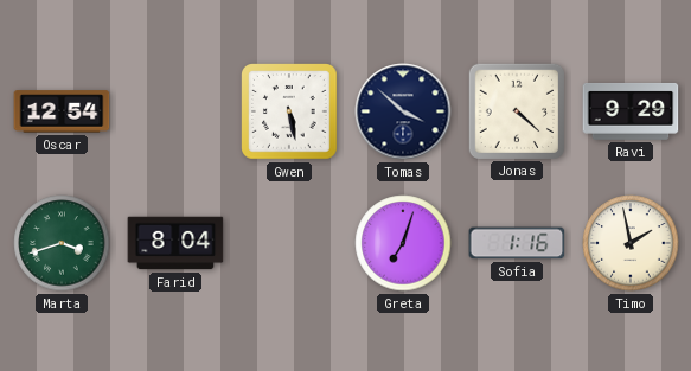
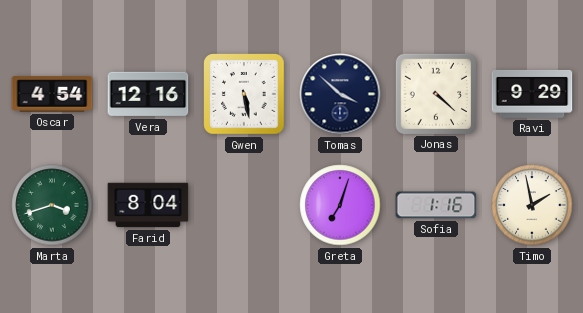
Oscar: 12:54 -> 4:54 (52, 94)
Vera: none -> 12:16 (148, 94)
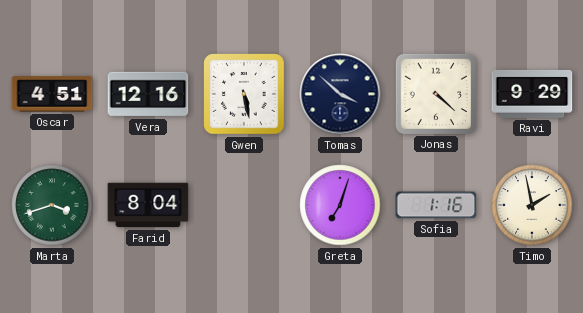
Oscar: 4:54 -> 4:51 (52, 94)
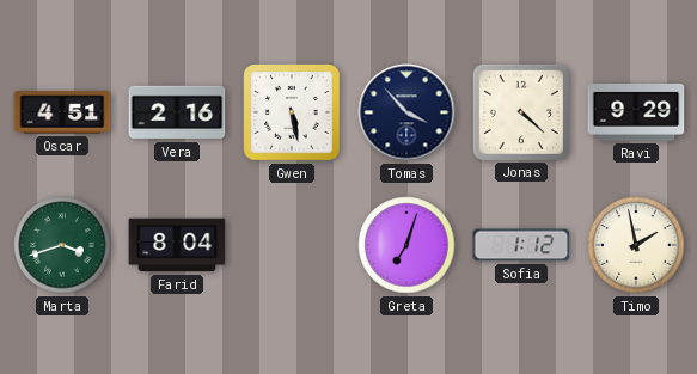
Vera: 12:16 -> 2:16 (177, 112)
Tomas: 3:52 -> 3:53 (406, 112)
Sofia: 1:16 -> 1:12 (521, 245)
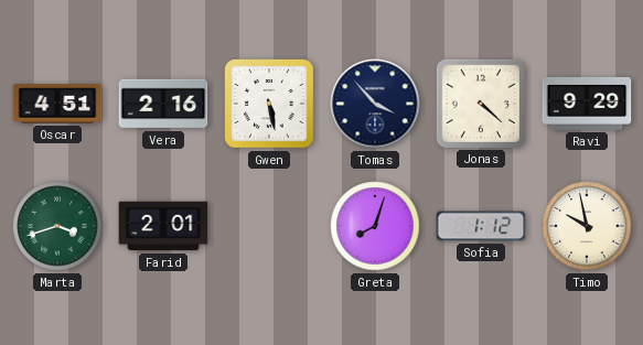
Farid: 8:04 -> 2:01 (163, 226)
Greta: 7:03 -> 8:03 (375, 226)
Timo: 1:58 -> 9:58 (587, 226)
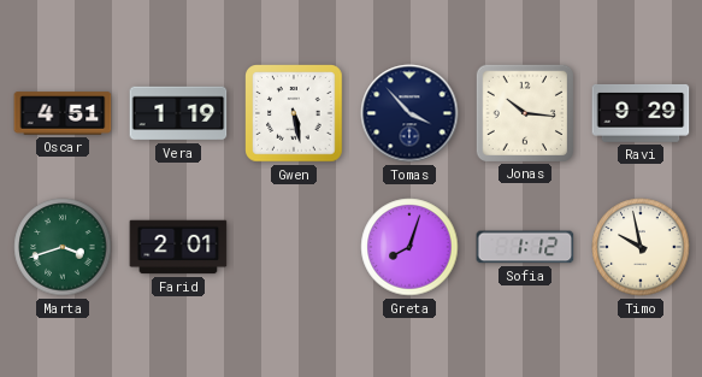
Vera: 2:16 -> 1:19 (178, 113)
Jonas: 4:22 -> 10:16 (524, 112)
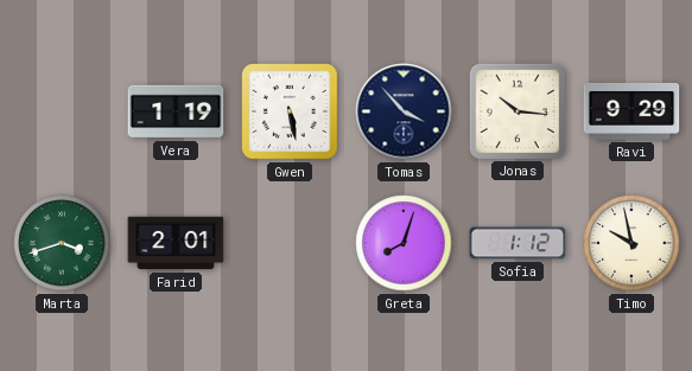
Oscar: 4:51 -> none (63, 113)
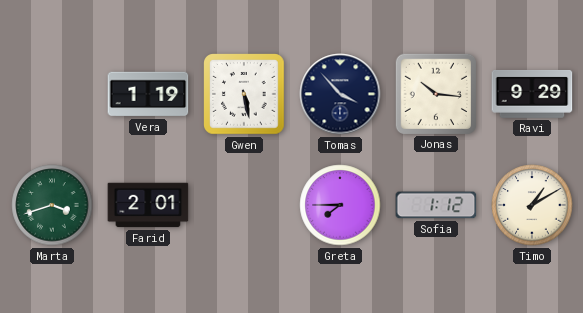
Greta: 8:03 -> 7:45 (340, 205)
Timo: 9:58 -> 1:10 (532, 205)
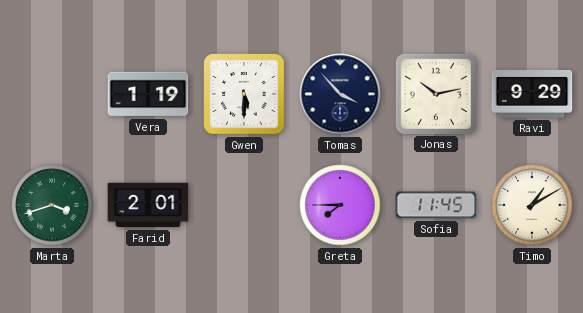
Gwen: 5:28 -> 5:30 (244, 94)
Jonas: 10:16 -> 10:13 (435, 93)
Sofia: 1:12 -> 11:45 (436, 205)
